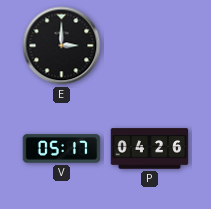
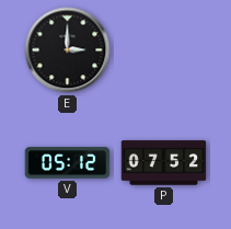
V: 05:17 -> 05:12 (68, 163)
P: 04:26 -> 07:52 (164, 163)
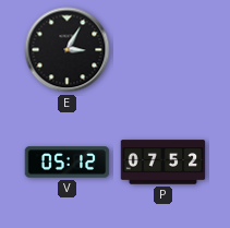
E: 3:00 -> 3:05 (68, 50)
